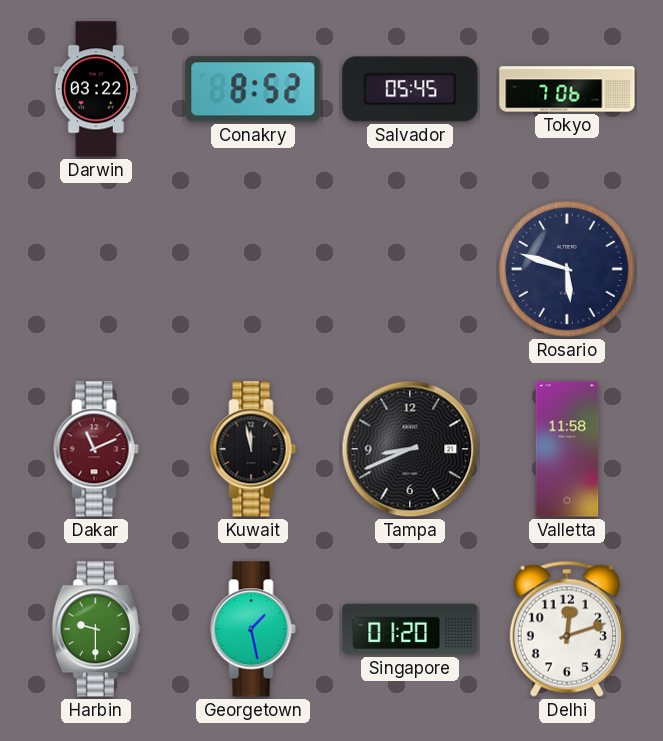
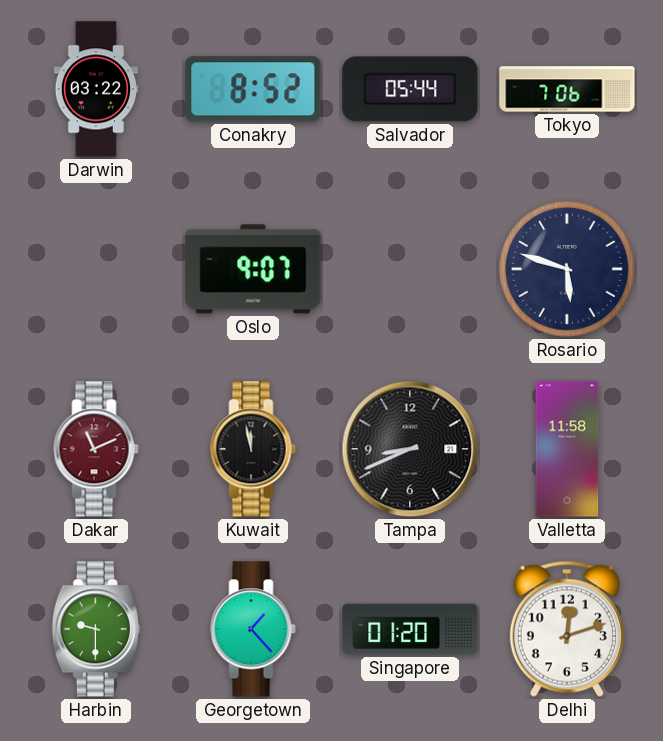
Salvador: 05:45 -> 05:44 (410, 89)
Oslo: none -> 9:07 (253, 269)
Georgetown: 1:28 -> 1:23 (253, 629)
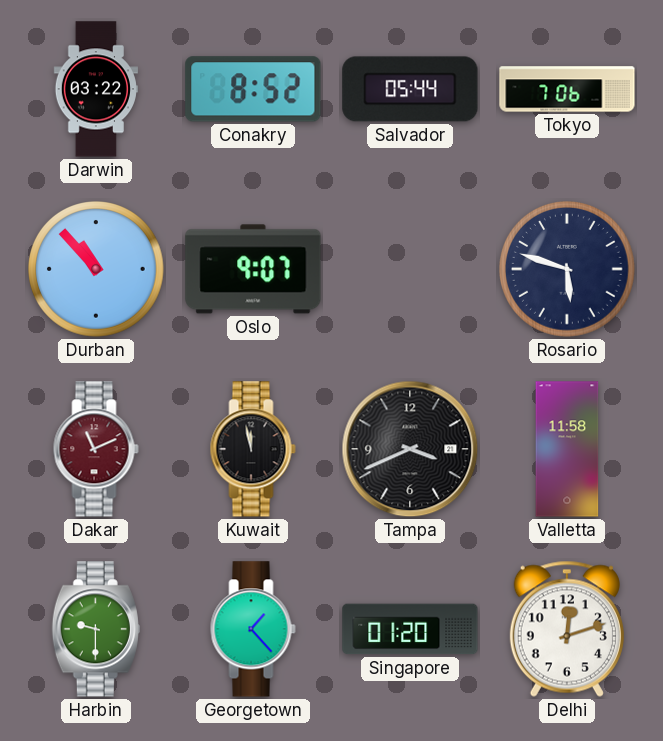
Durban: none -> 10:53 (97, 270)
Tampa: 8:41 -> 3:41 (410, 449)
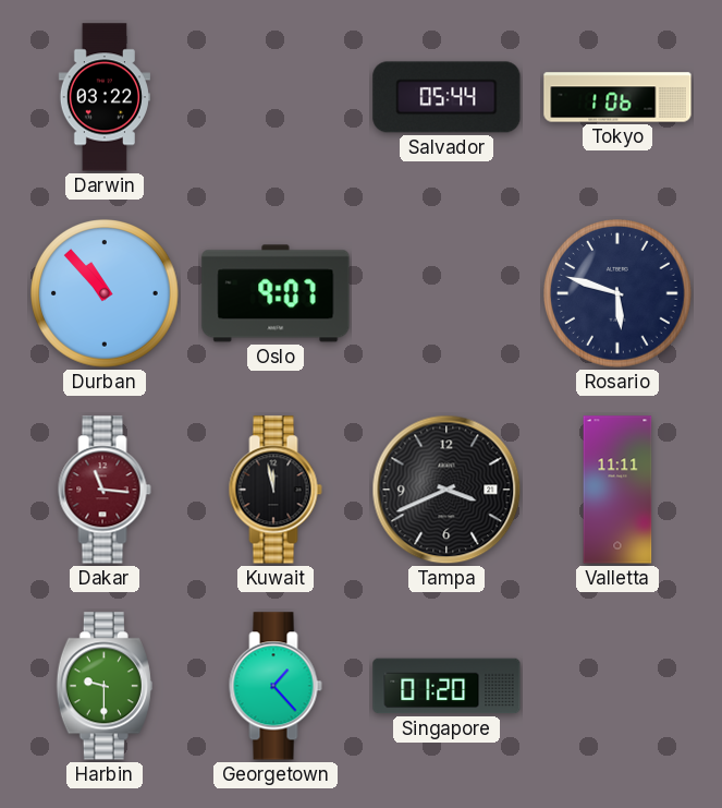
Conakry: 8:52 -> none (253, 89)
Tokyo: 7:06 -> 1:06 (617, 97)
Dakar: 11:11 -> 11:16 (105, 490)
Valletta: 11:58 -> 11:11 (617, 490)
Delhi: 12:12 -> none (567, 629)
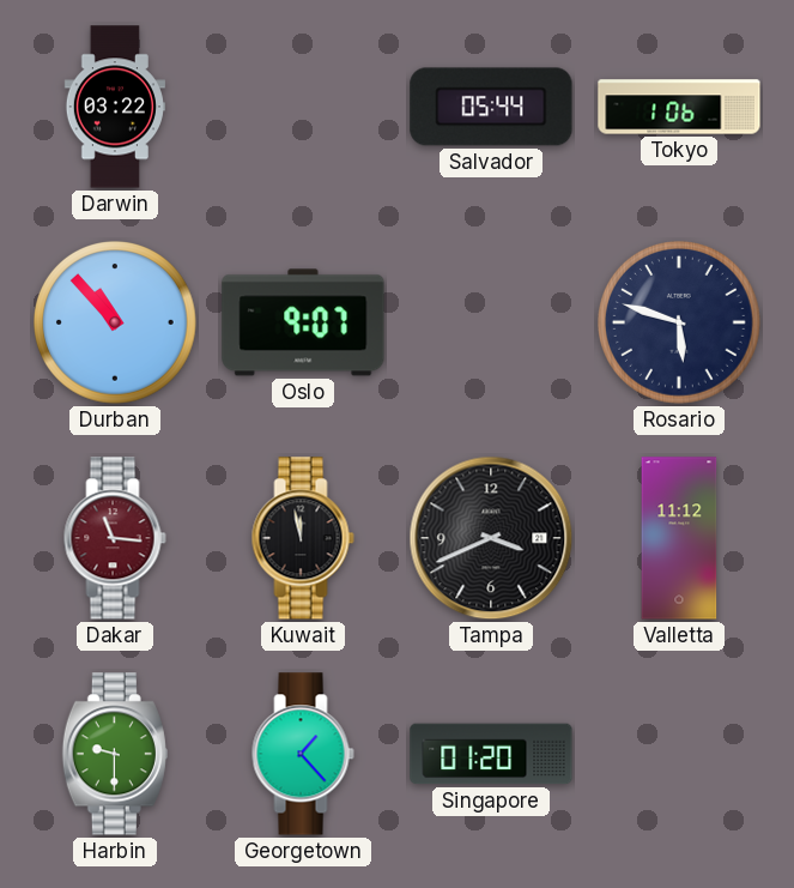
Valletta: 11:11 -> 11:12 (679, 538)
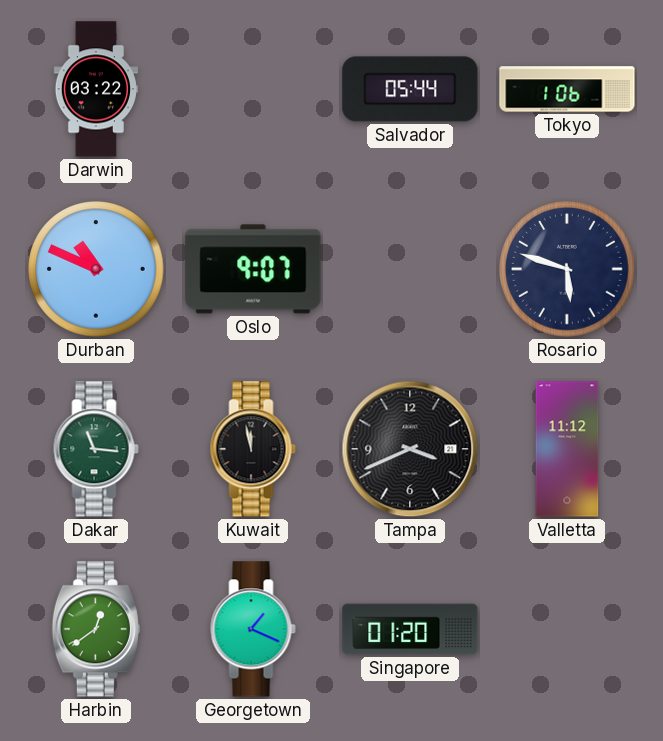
Durban: 10:53 -> 10:49 (97, 270)
Dakar dial: burgundy -> green (96, 449)
Harbin: 9:30 -> 12:39 (96, 629)
Georgetown: 1:23 -> 1:19 (253, 629)
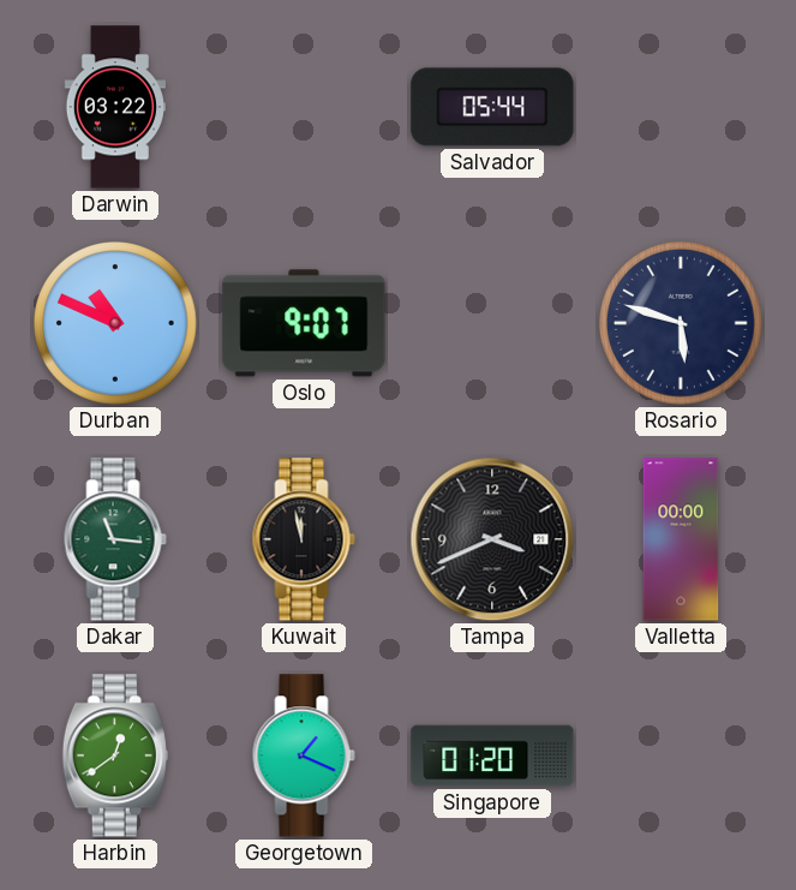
Tokyo: 1:06 -> none (567, 89)
Valletta: 11:12 -> 00:00 (681, 539)
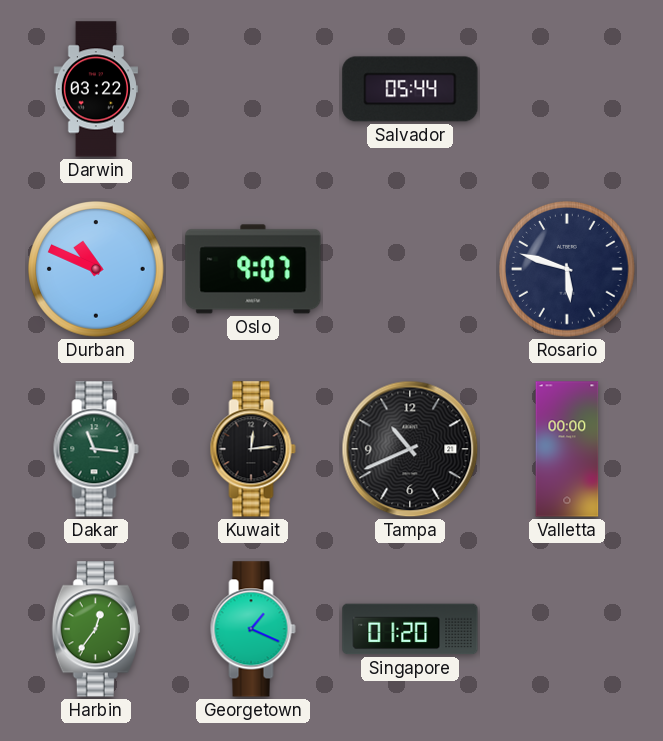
Kuwait: 11:58 -> 12:14 (253, 449)
Tampa: 3:41 -> 10:41 (410, 449)
Harbin: 12:39 -> 12:36 (96, 629)
